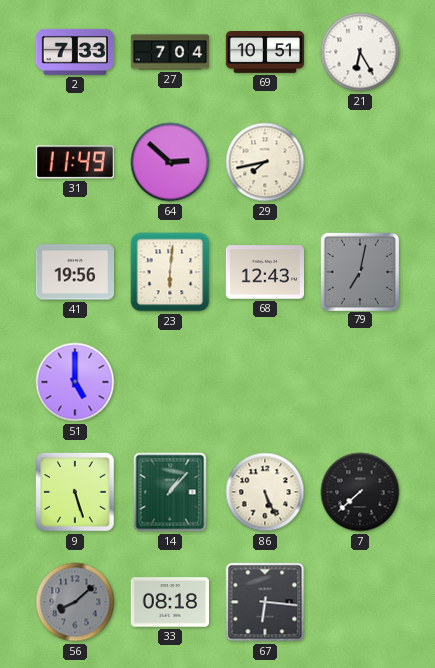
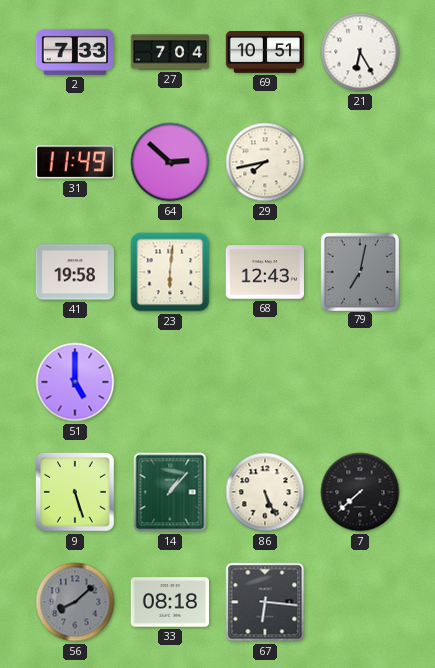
41: 19:56 -> 19:58 (74, 272)
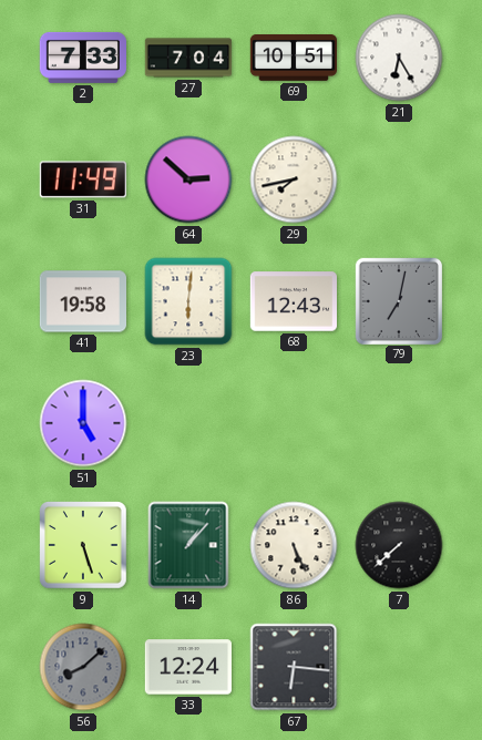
33: 08:18 -> 12:24 (187, 667)
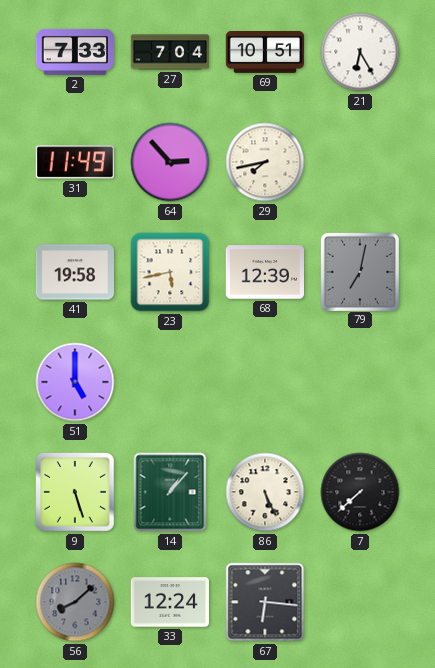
64: 2:52 -> 2:53 (170, 162)
23: 6:01 -> 5:43 (170, 272)
68: 12:43 -> 12:39 (264, 272)
